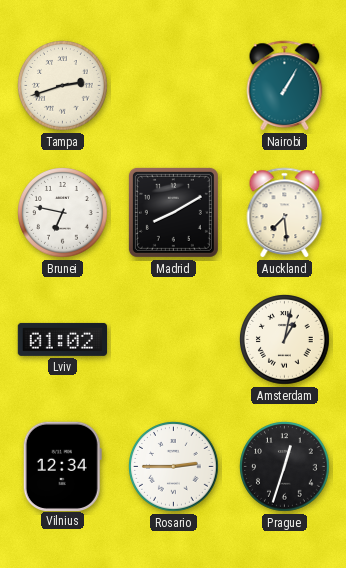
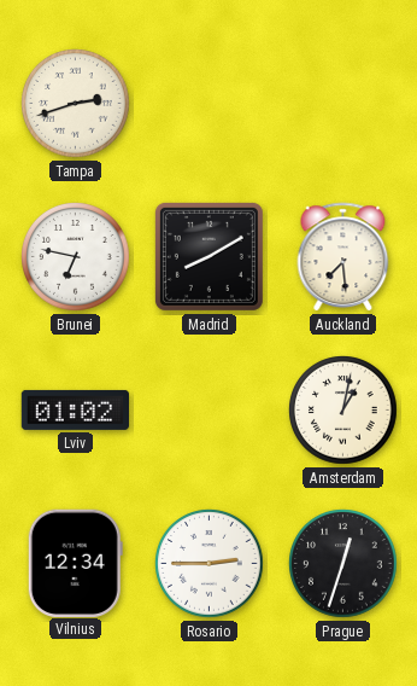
Nairobi: 1:05 -> none (285, 86)
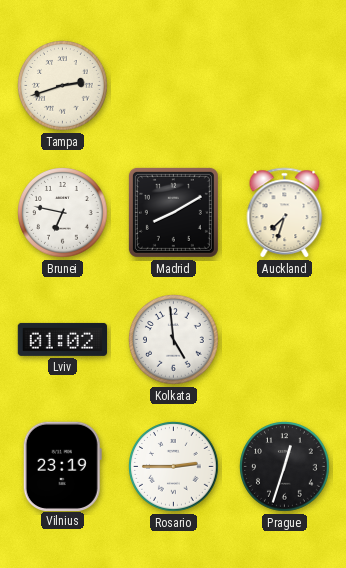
Auckland: 7:29 -> 7:33 (285, 213)
Kolkata: none -> 4:59 (174, 340)
Amsterdam: 1:02 -> none (343, 411)
Vilnius: 12:34 -> 23:19 (62, 466)
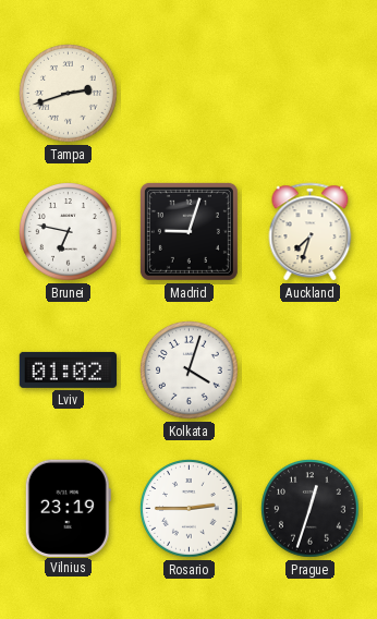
Madrid: 8:10 -> 9:03 (188, 231)
Kolkata: 4:59 -> 4:03 (190, 371)
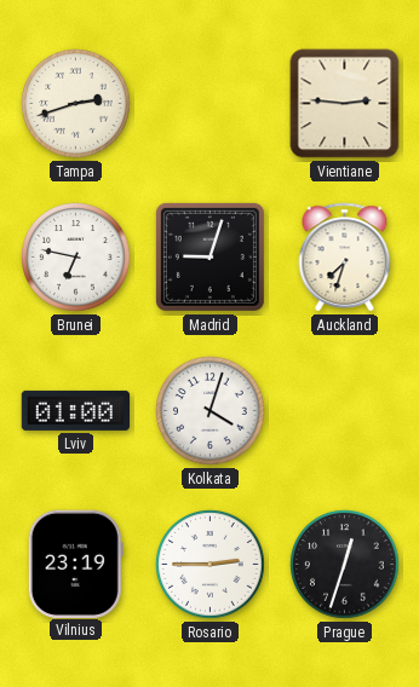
Vientiane: none -> 2:46 (345, 104)
Lviv: 01:02 -> 01:00 (76, 410)
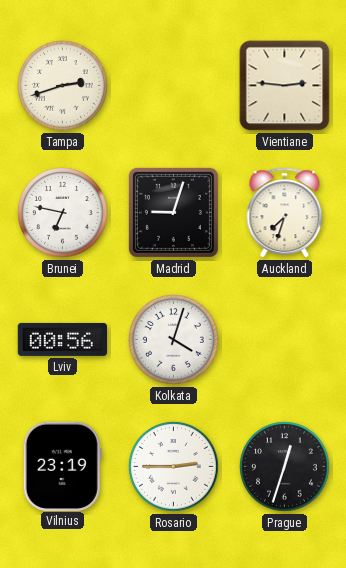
Lviv: 01:00 -> 00:56 (63, 339)
